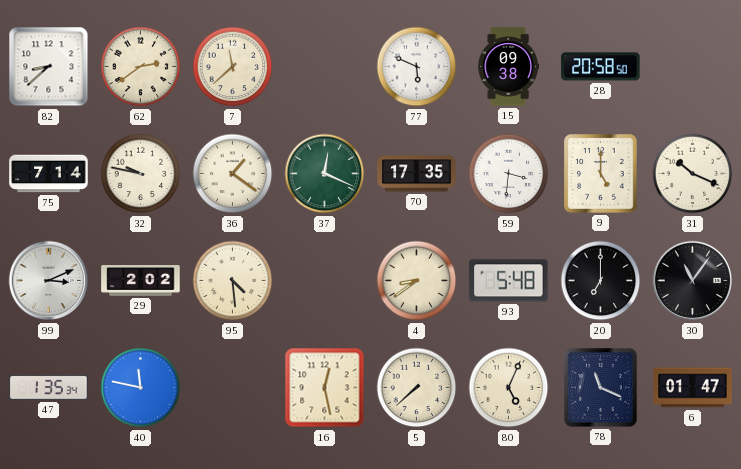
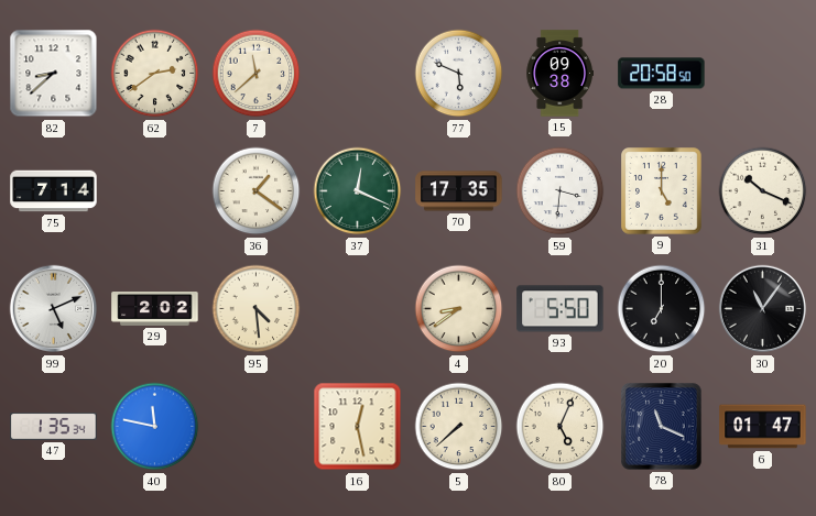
32: 9:47 -> none (141, 174)
99: 3:11 -> 5:11 (53, 309)
93: 5:48 -> 5:50 (561, 309)
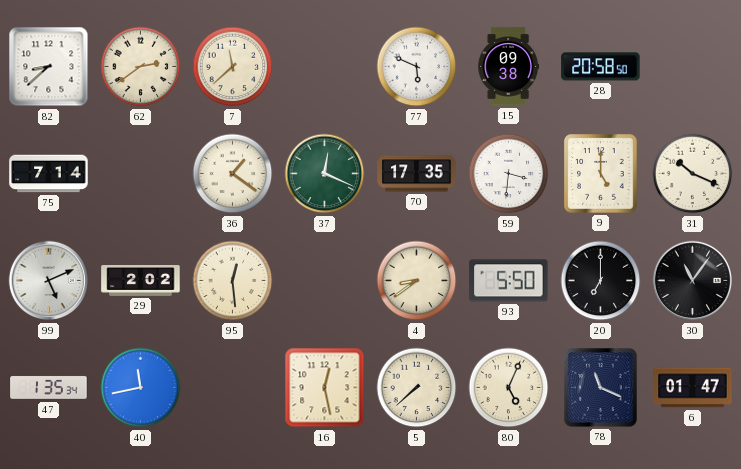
95: 4:29 -> 12:29 (233, 281)
40: 11:47 -> 11:43 (141, 388)
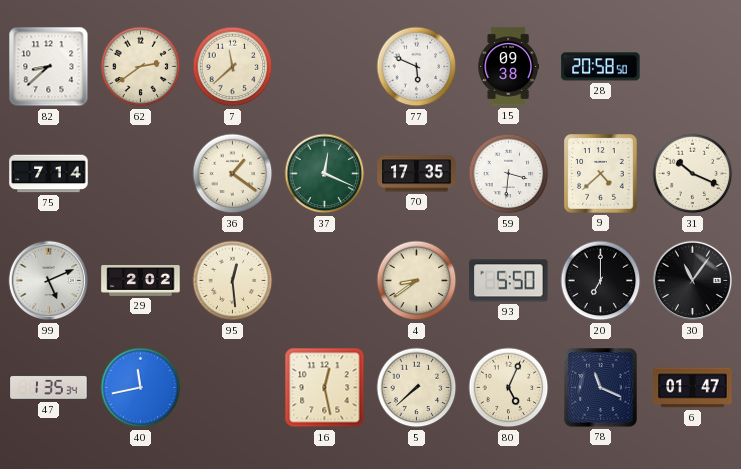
9: 5:00 -> 4:38 (601, 174)
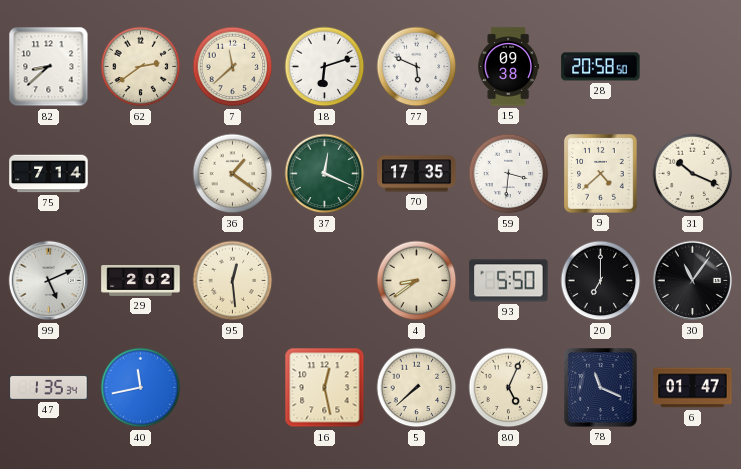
18: none -> 6:12 (325, 67)
